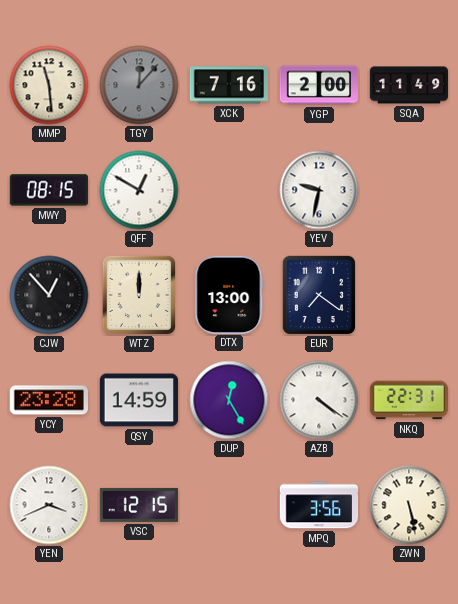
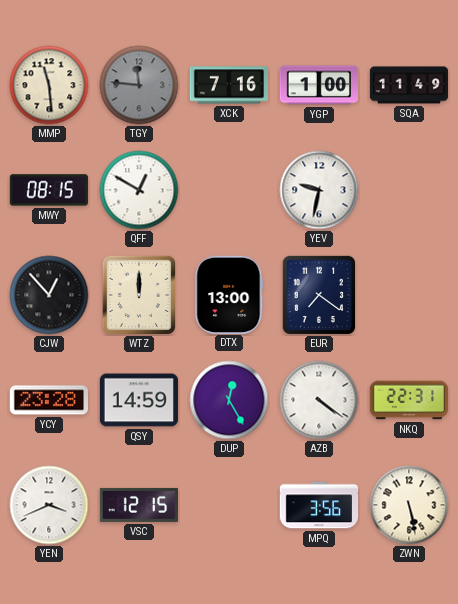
TGY: 12:07 -> 11:46 (139, 85)
YGP: 2:00 -> 1:00 (319, 85)
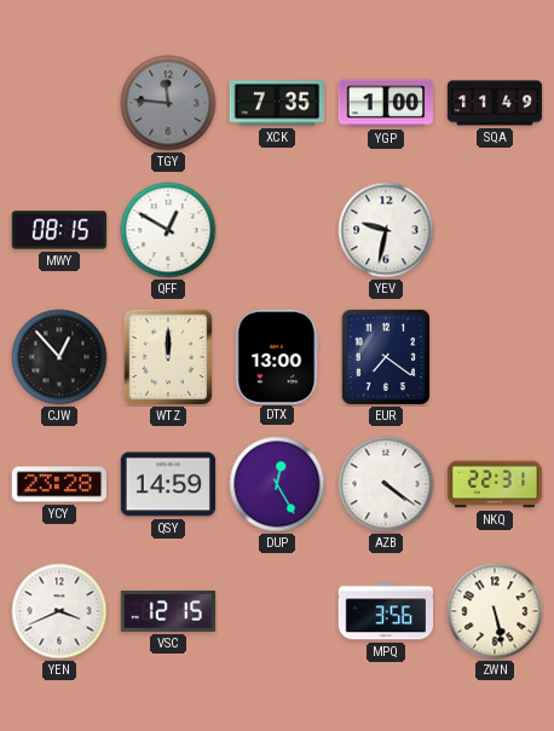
MMP: 11:29 -> none (49, 85)
XCK: 7:16 -> 7:35 (277, 103)
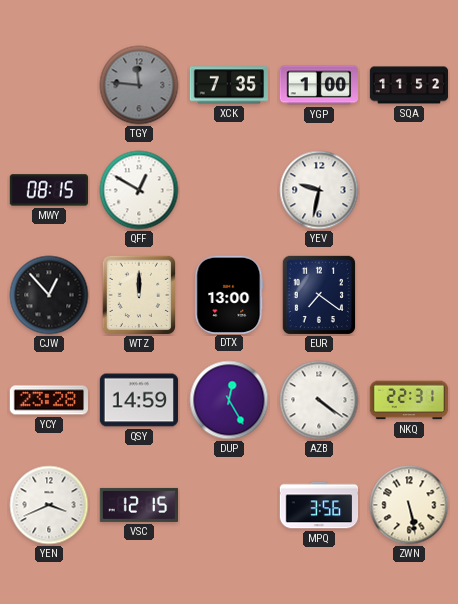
SQA: 11:49 -> 11:52 (409, 85)
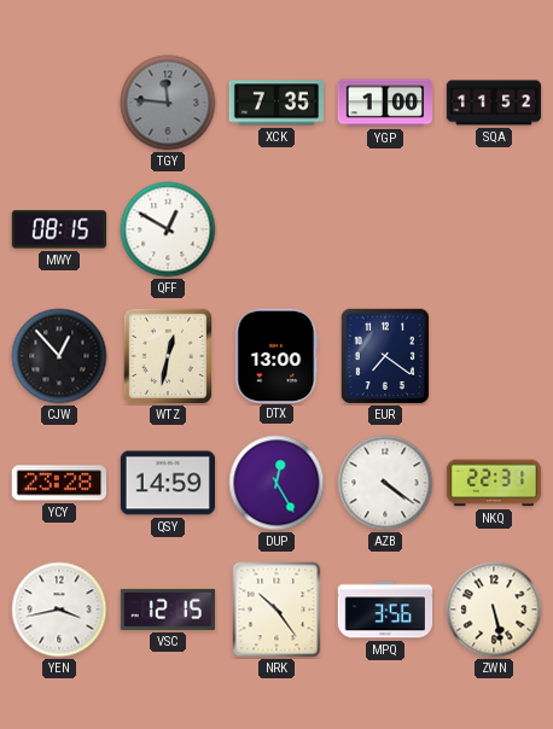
YEV: 9:32 -> none (319, 190)
WTZ: 12:00 -> 12:32 (167, 356)
YEN: 3:41 -> 3:43 (59, 610)
NRK: none -> 10:24 (276, 610)
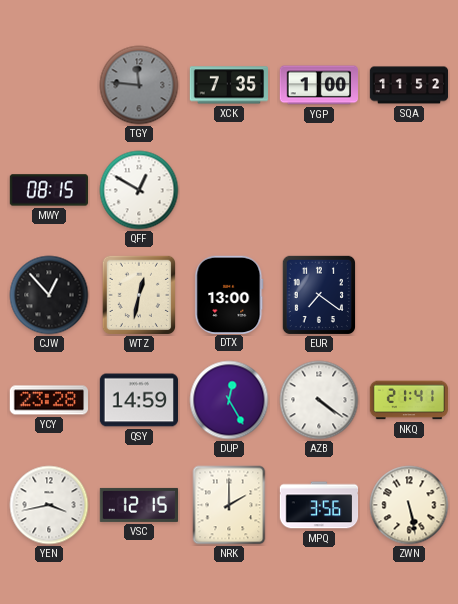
NKQ: 22:31 -> 21:41 (409, 400)
NRK: 10:24 -> 2:00 (229, 505)
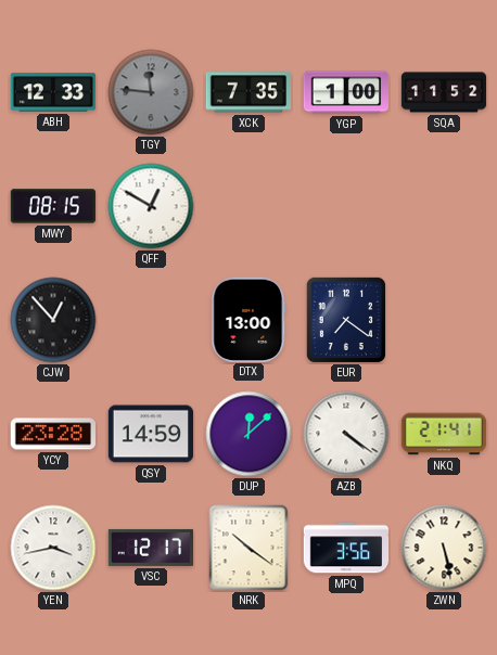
ABH: none -> 12:33 (53, 92)
WTZ: 12:32 -> none (138, 295)
DUP: 12:25 -> 12:08 (248, 434)
VSC: 12:15 -> 12:17 (151, 548)
NRK: 2:00 -> 10:21 (248, 548)
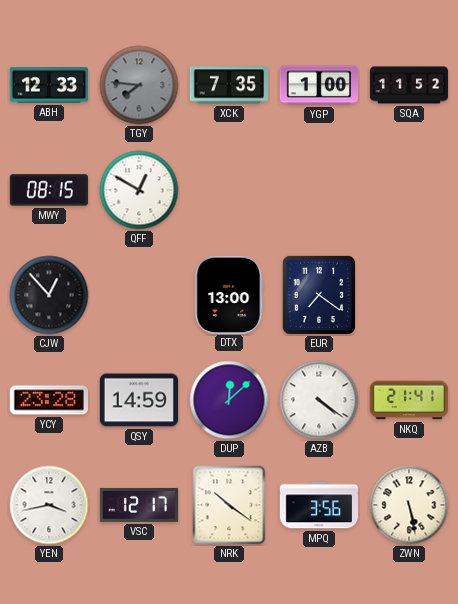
TGY: 11:46 -> 7:46 (139, 85)
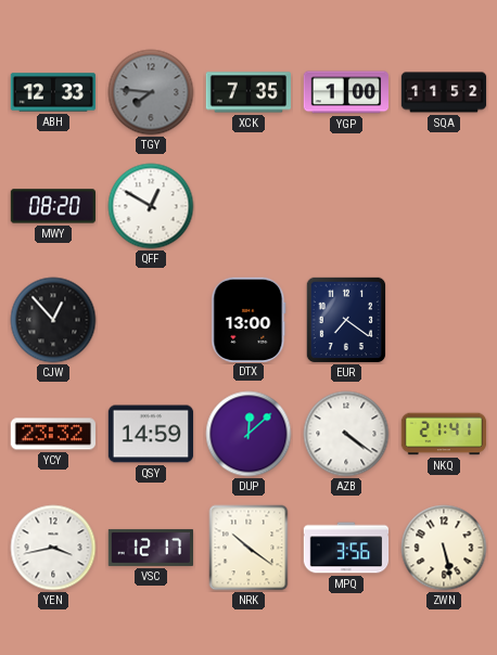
MWY: 08:15 -> 08:20 (53, 206)
YCY: 23:28 -> 23:32 (52, 434)
